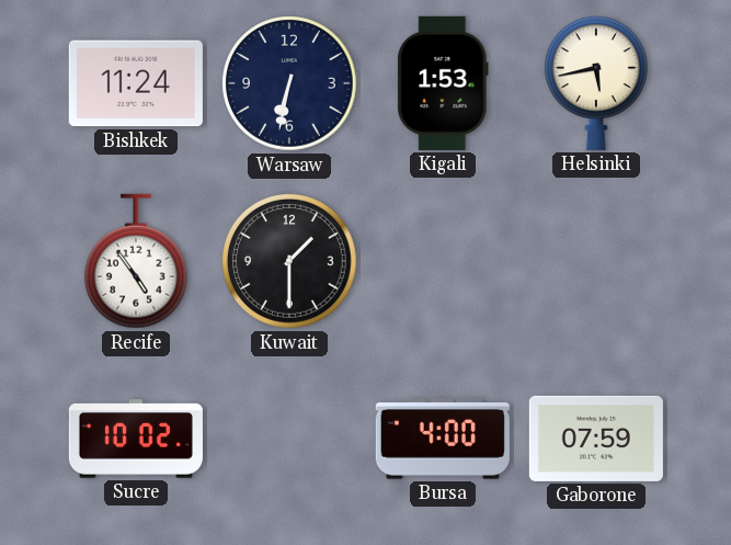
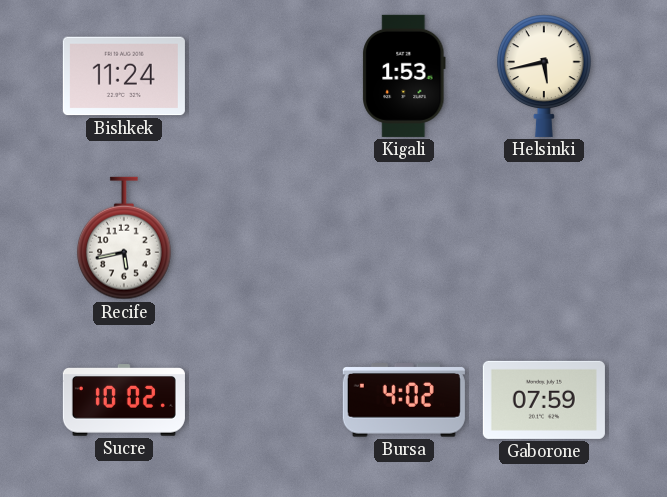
Warsaw: 6:32 -> none (289, 83)
Recife: 4:54 -> 5:43 (124, 238)
Kuwait: 1:30 -> none (289, 261)
Bursa: 4:00 -> 4:02 (404, 401)
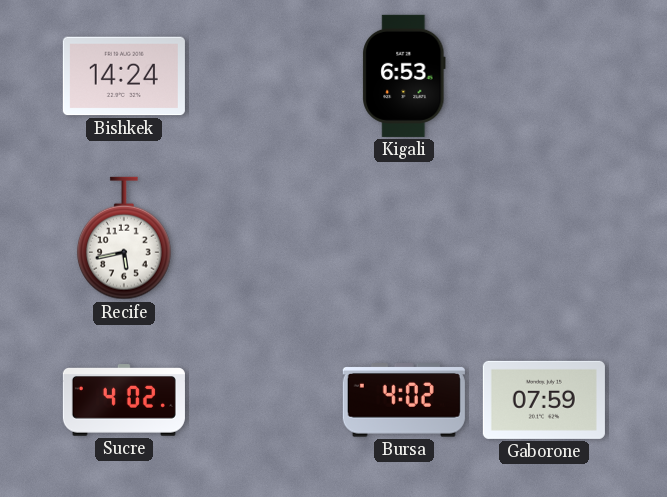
Bishkek: 11:24 -> 14:24 (124, 76)
Kigali: 1:53 -> 6:53 (404, 76)
Helsinki: 5:43 -> none (544, 76)
Sucre: 10:02 -> 4:02 (124, 400)
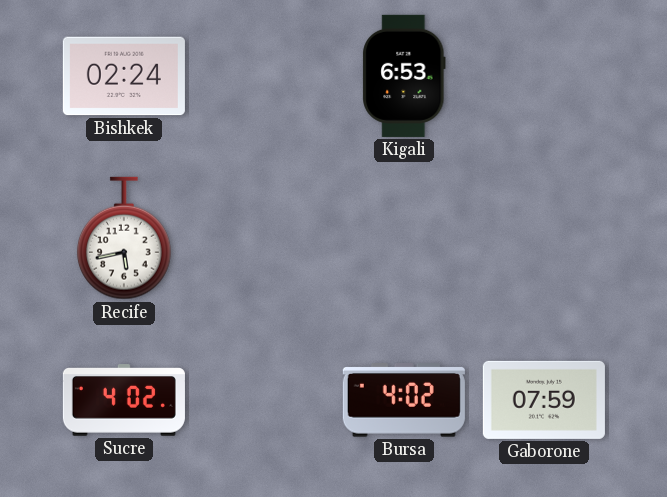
Bishkek: 14:24 -> 02:24 (124, 76)
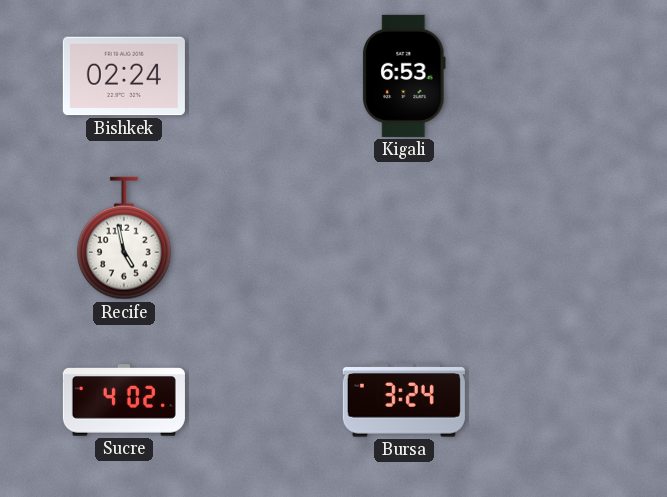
Recife: 5:43 -> 4:58 (124, 238)
Bursa: 4:02 -> 3:24 (404, 401)
Gaborone: 07:59 -> none (544, 400)
